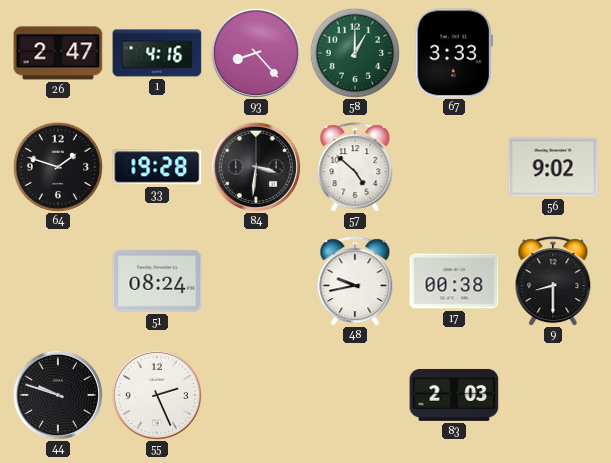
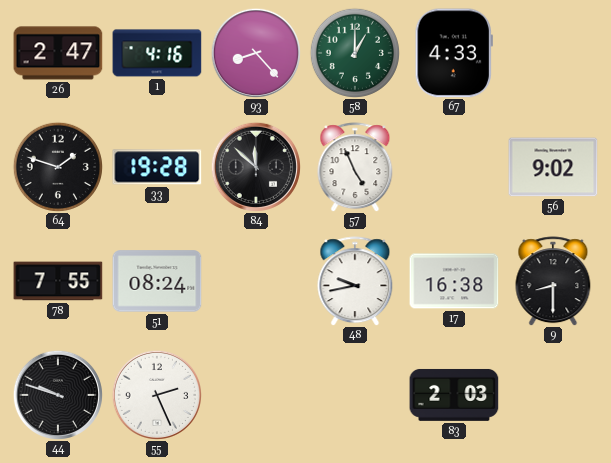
67: 3:33 -> 4:33 (454, 53)
84: 3:31 -> 11:52 (256, 167)
57: 4:52 -> 4:56 (355, 167)
78: none -> 7:55 (58, 281)
17: 00:38 -> 16:38 (454, 281)
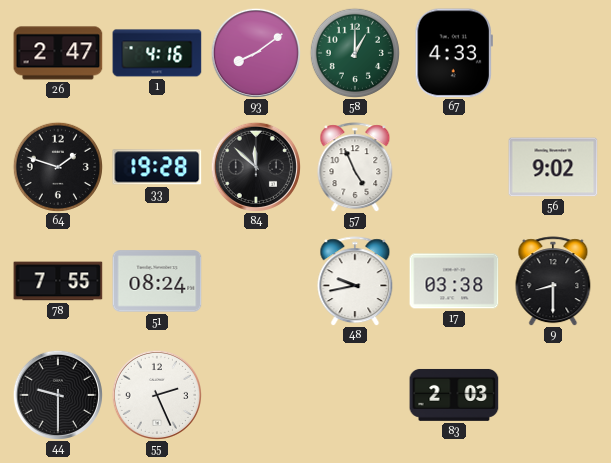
93: 8:23 -> 8:09 (256, 53)
17: 16:38 -> 03:38 (454, 281)
44: 9:48 -> 9:30 (58, 395)
